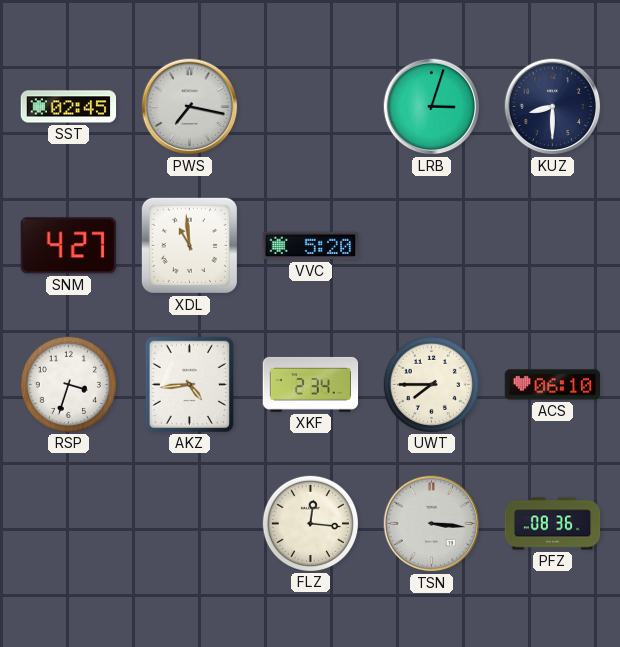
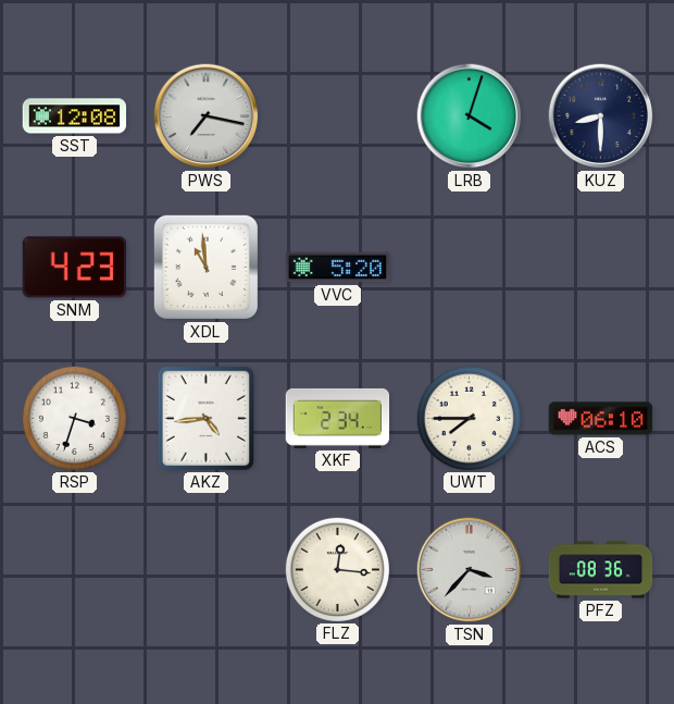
SST: 02:45 -> 12:08 (75, 116)
LRB: 3:03 -> 4:03 (470, 116)
SNM: 4:27 -> 4:23 (74, 268)
TSN: 3:16 -> 3:37 (470, 570)
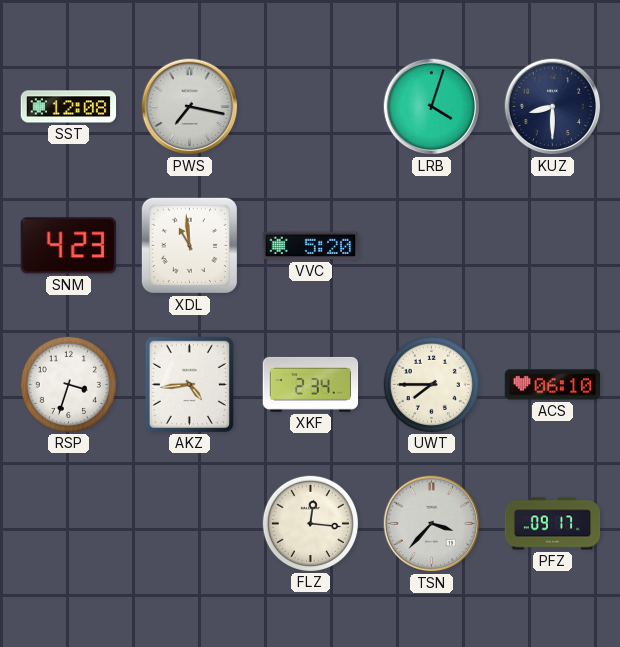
PFZ: 08:36 -> 09:17 (553, 524)
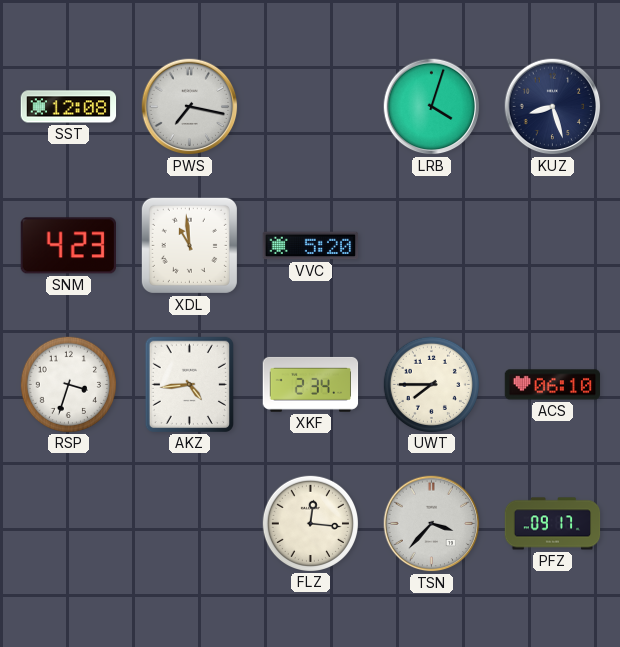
KUZ: 8:30 -> 8:27 (553, 107)
